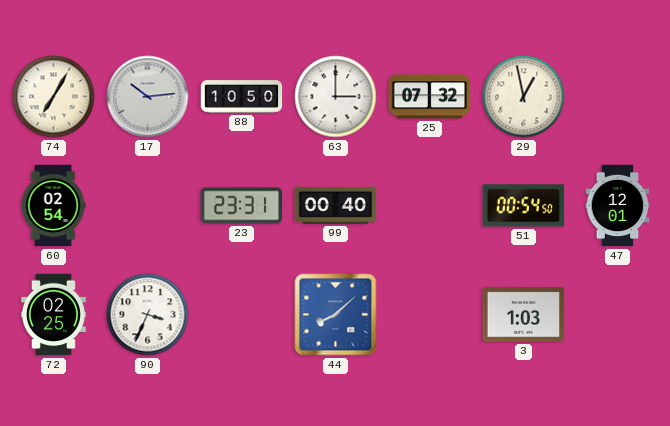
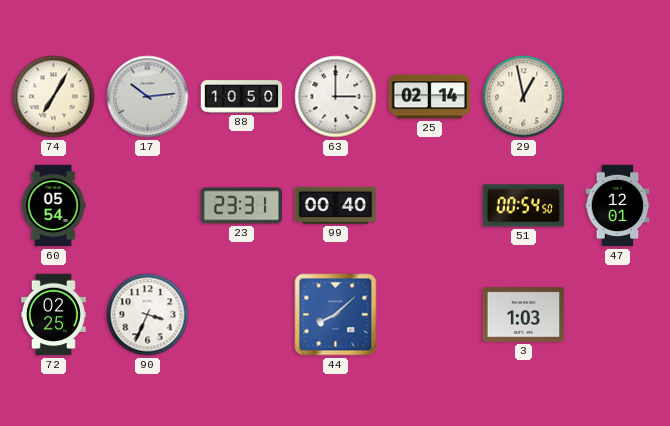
25: 07:32 -> 02:14 (430, 97)
60: 02:54 -> 05:54 (53, 206)
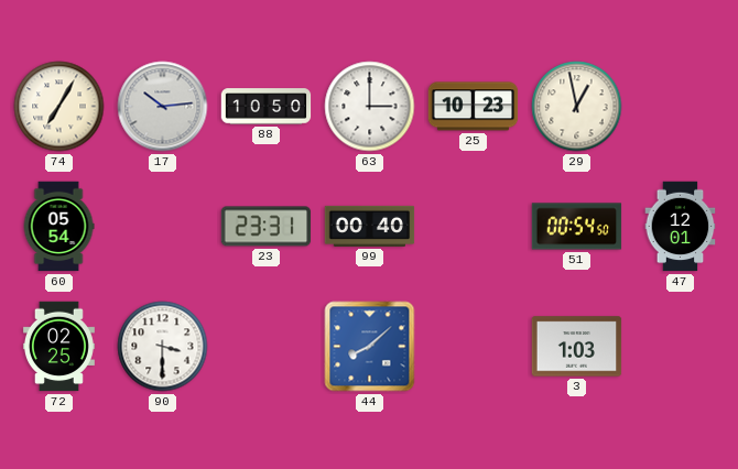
25: 02:14 -> 10:23 (474, 107)
90: 3:34 -> 3:30 (163, 347)
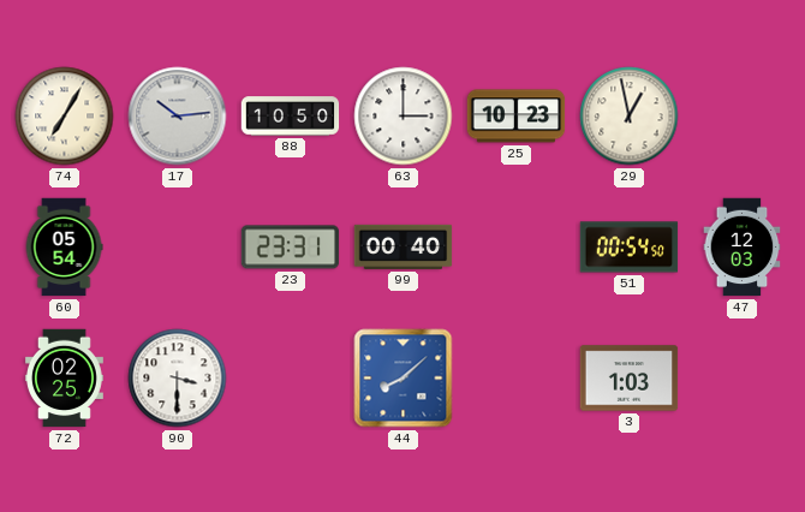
47: 12:01 -> 12:03 (743, 248)
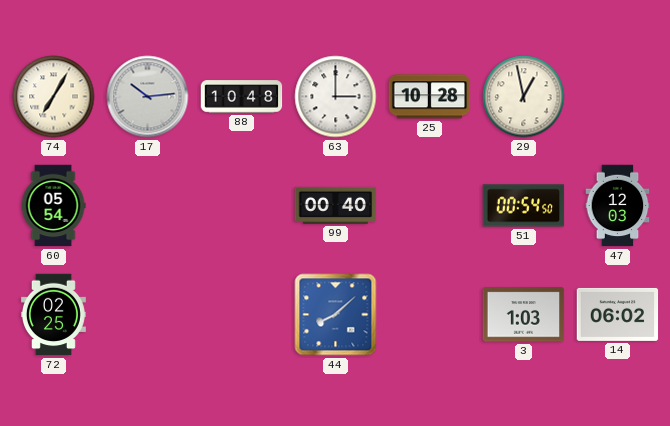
88: 10:50 -> 10:48 (242, 97)
25: 10:23 -> 10:28 (430, 97)
23: 23:31 -> none (291, 248)
90: 3:30 -> none (178, 379)
14: none -> 06:02 (618, 314)
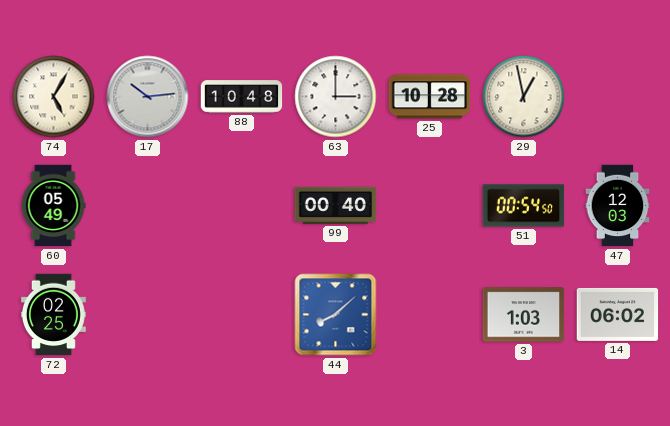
74: 7:05 -> 5:05 (54, 97)
60: 05:54 -> 05:49 (53, 206)
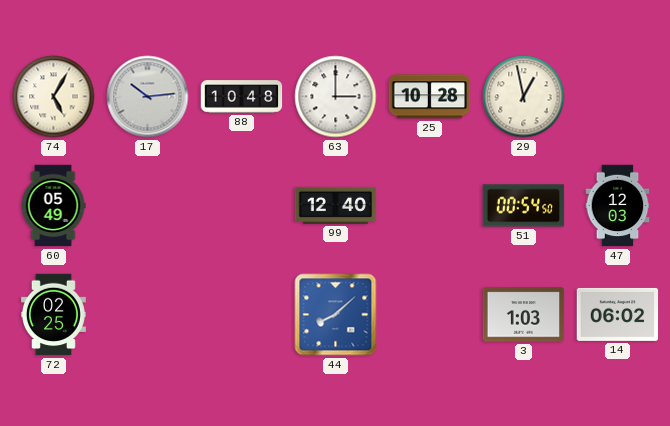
99: 00:40 -> 12:40 (336, 205)
